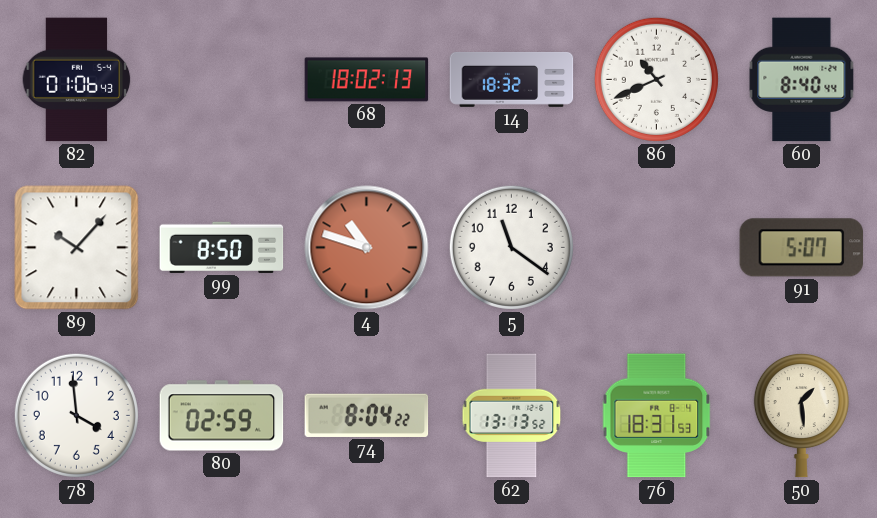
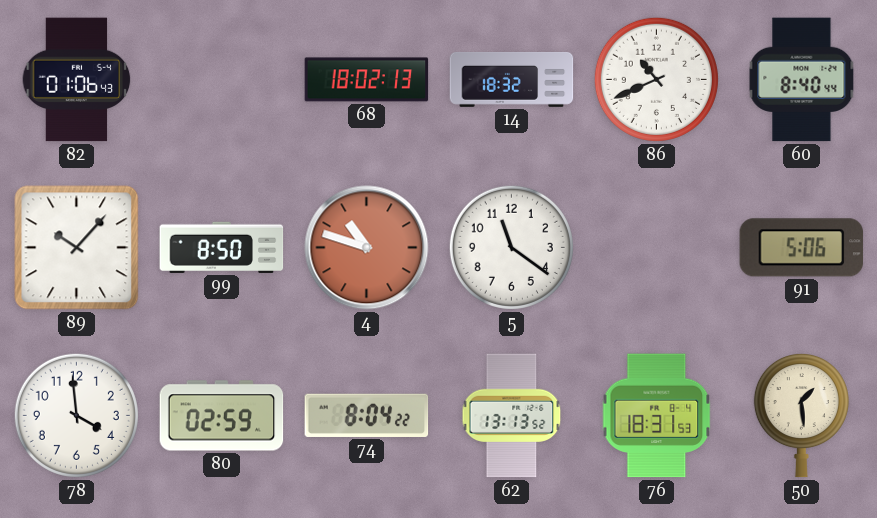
91: 5:07 -> 5:06 (802, 248)
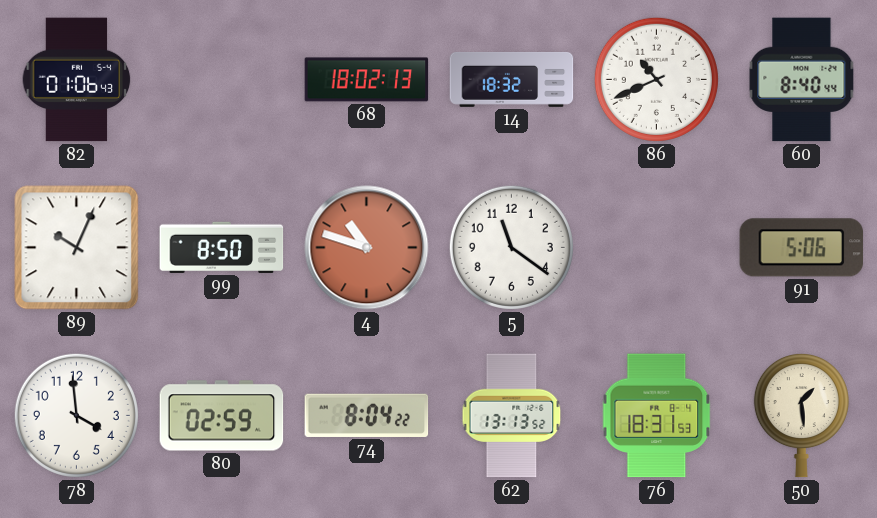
89: 10:07 -> 10:04 (77, 248)
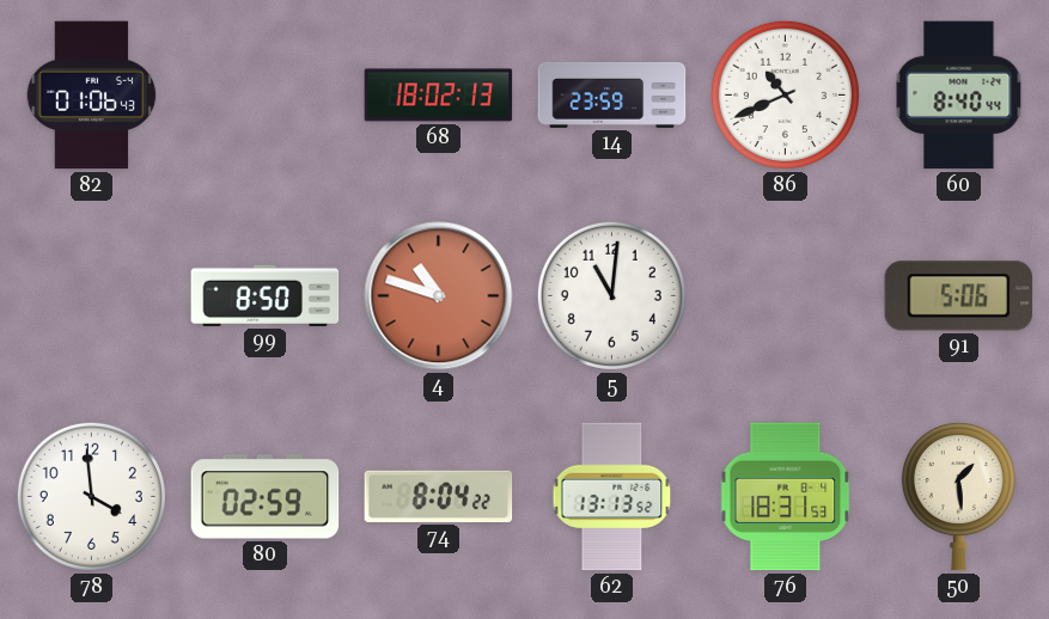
14: 18:32 -> 23:59 (612, 94)
89: 10:04 -> none (77, 248)
5: 11:21 -> 11:01 (611, 295)
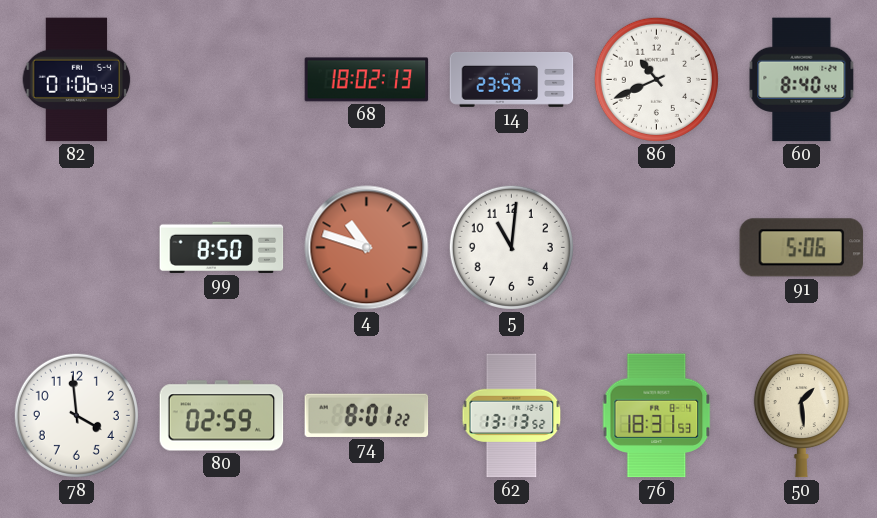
74: 8:04 -> 8:01 (367, 415)
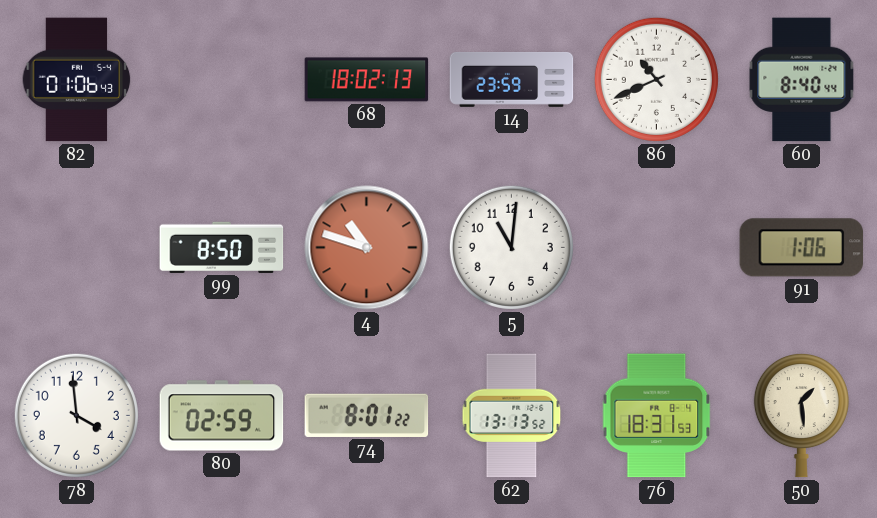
91: 5:06 -> 1:06 (802, 248)
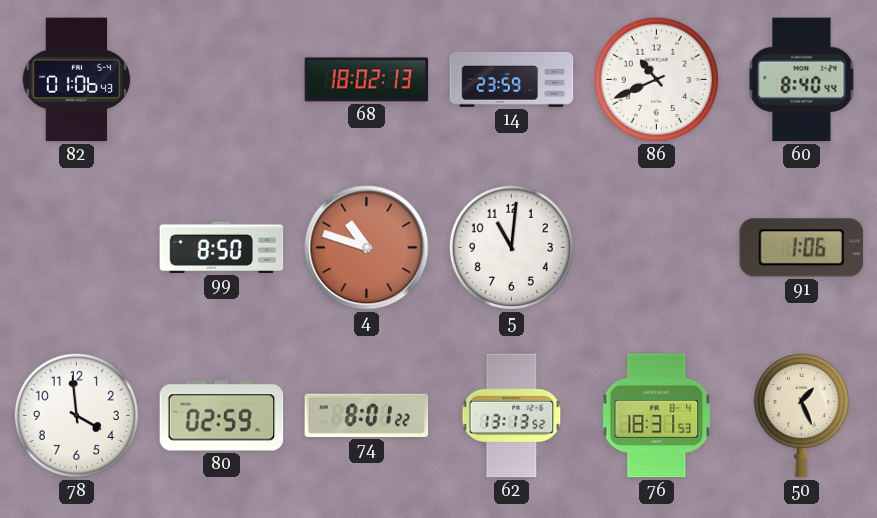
50: 1:29 -> 1:26 (801, 415)
